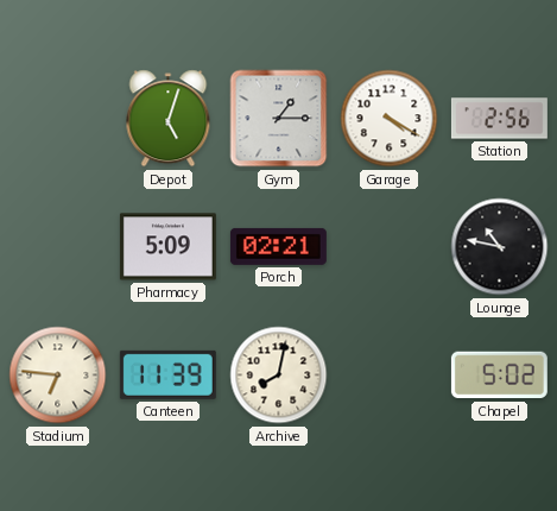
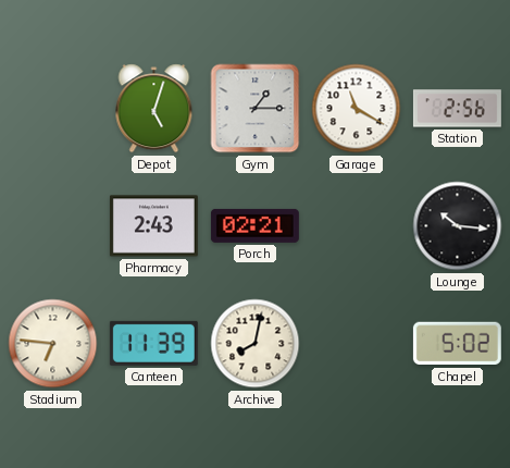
Garage: 4:20 -> 11:20 (357, 109)
Pharmacy: 5:09 -> 2:43 (153, 226)
Lounge: 10:47 -> 10:16 (458, 226)
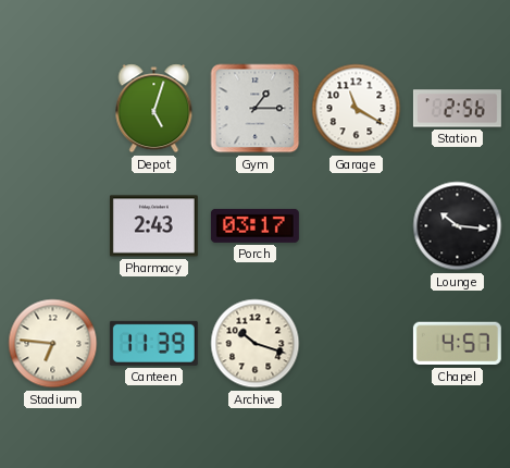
Porch: 02:21 -> 03:17 (254, 225)
Archive: 8:02 -> 10:18 (256, 344)
Chapel: 5:02 -> 4:57 (457, 344)
